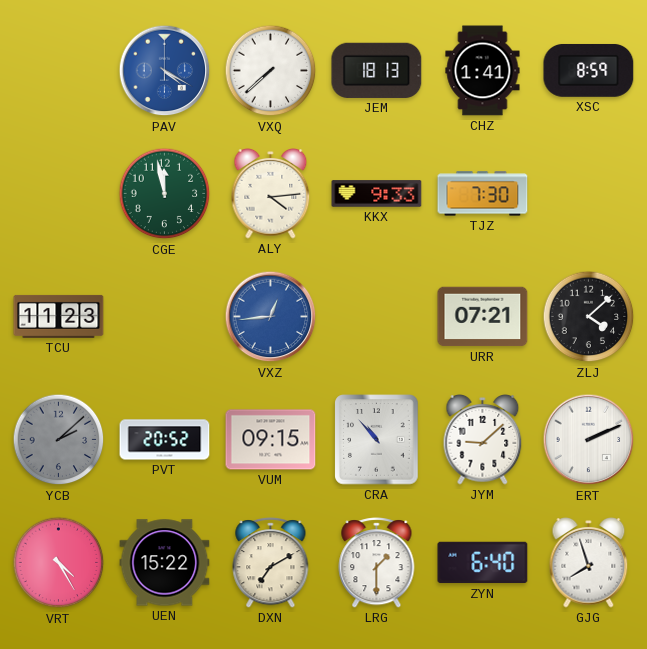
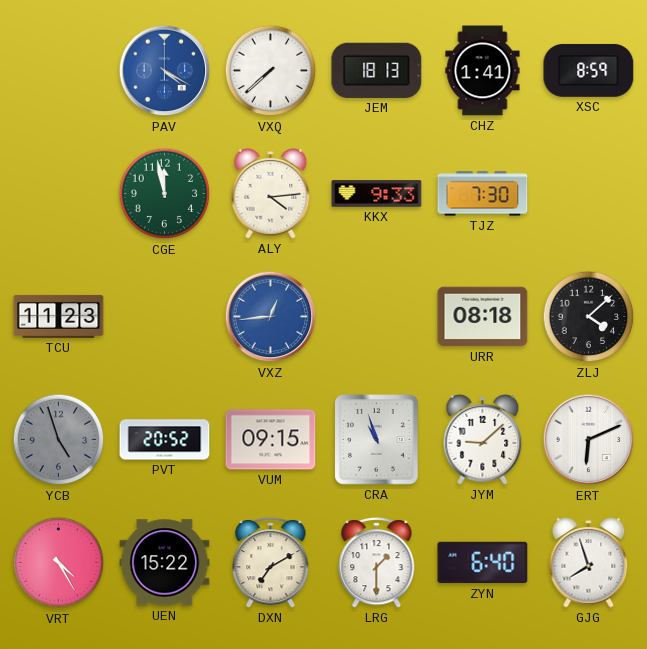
URR: 07:21 -> 08:18 (483, 317)
YCB: 2:08 -> 4:57 (59, 440)
CRA: 10:53 -> 10:57 (377, 440)
ERT: 2:11 -> 6:11 (589, 440)
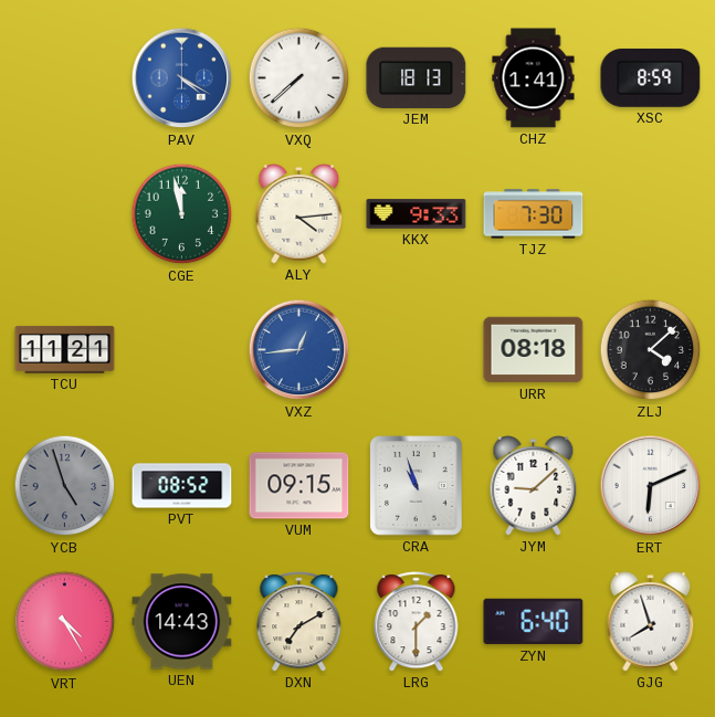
TCU: 11:23 -> 11:21 (65, 349)
PVT: 20:52 -> 08:52 (182, 486)
UEN: 15:22 -> 14:43 (182, 622)
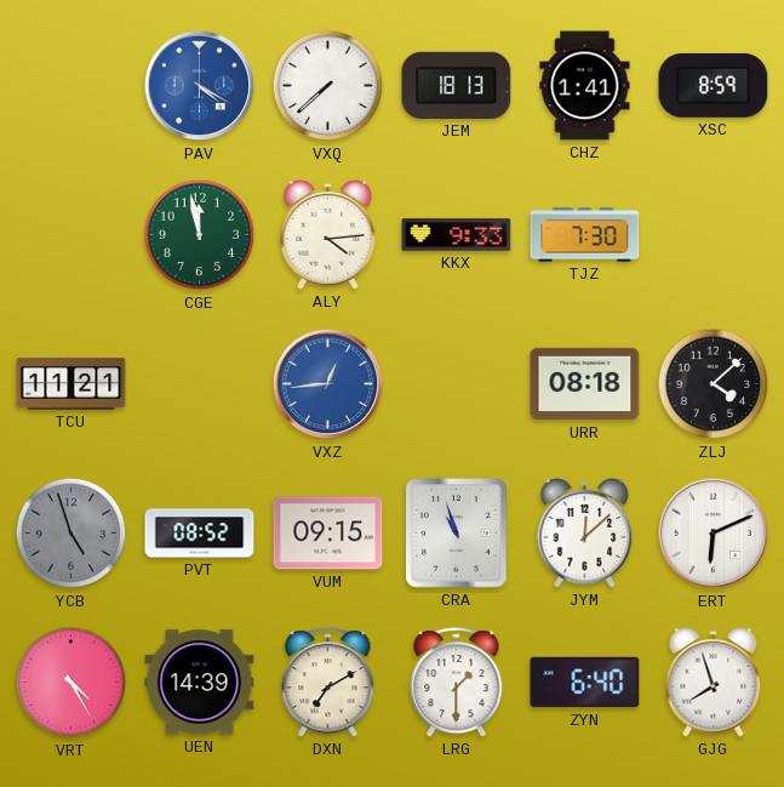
JYM: 9:08 -> 12:08 (585, 534)
UEN: 14:43 -> 14:39 (200, 683)
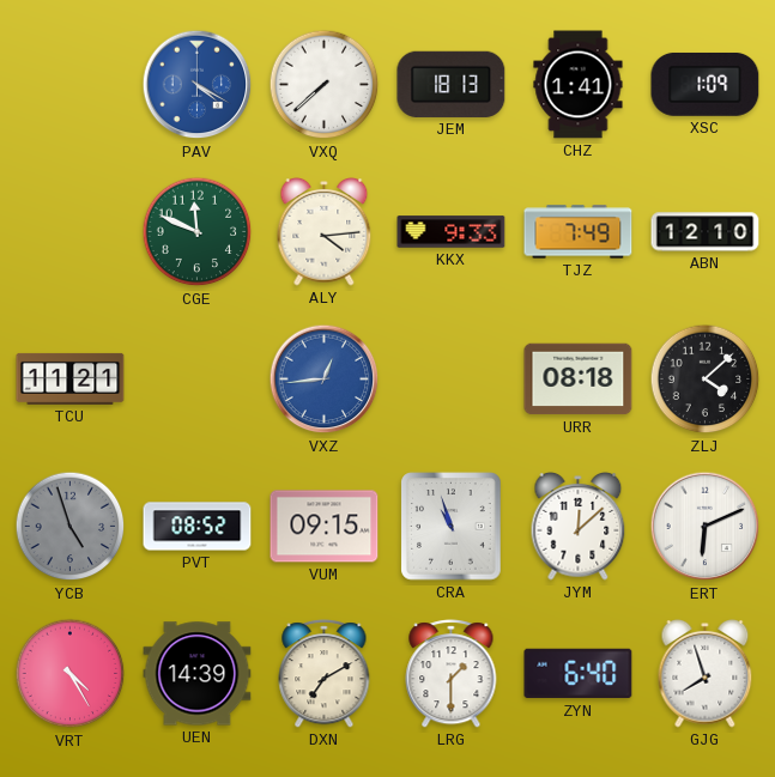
XSC: 8:59 -> 1:09 (706, 84)
CGE: 11:58 -> 11:49 (198, 232)
TJZ: 7:30 -> 7:49 (579, 232)
ABN: none -> 12:10 (706, 232)
